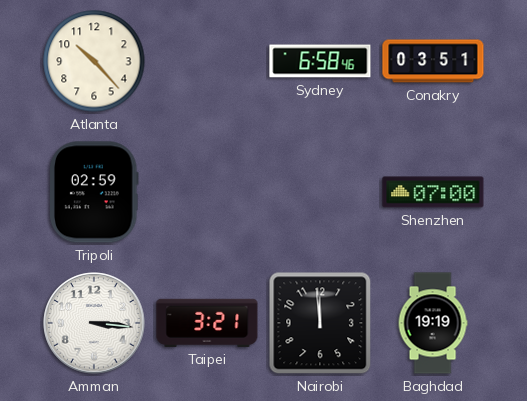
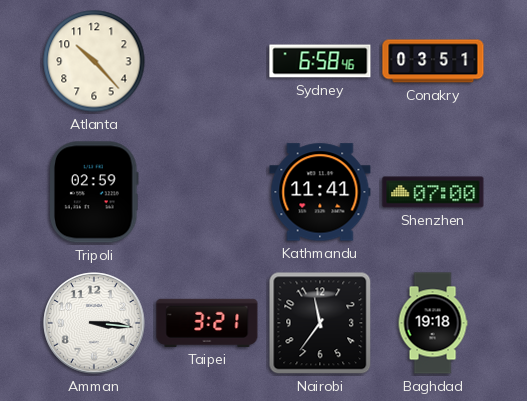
Kathmandu: none -> 11:41 (320, 192)
Nairobi: 11:59 -> 11:36 (320, 323)
Baghdad: 19:19 -> 19:18 (433, 323)
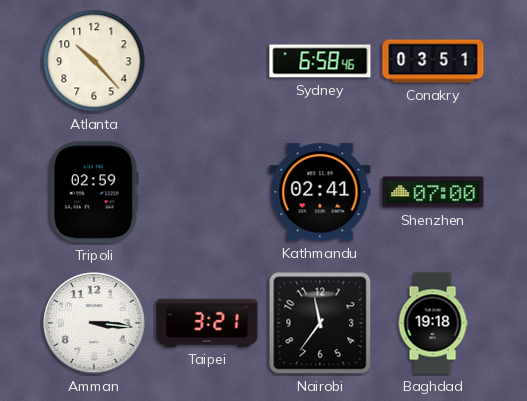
Kathmandu: 11:41 -> 02:41 (320, 192)
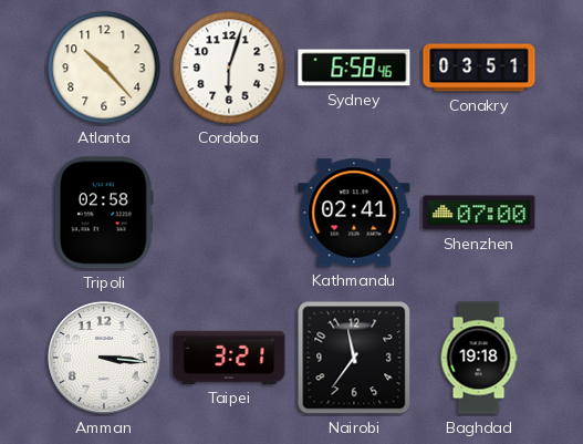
Cordoba: none -> 6:03 (229, 68)
Tripoli: 02:59 -> 02:58 (105, 213)
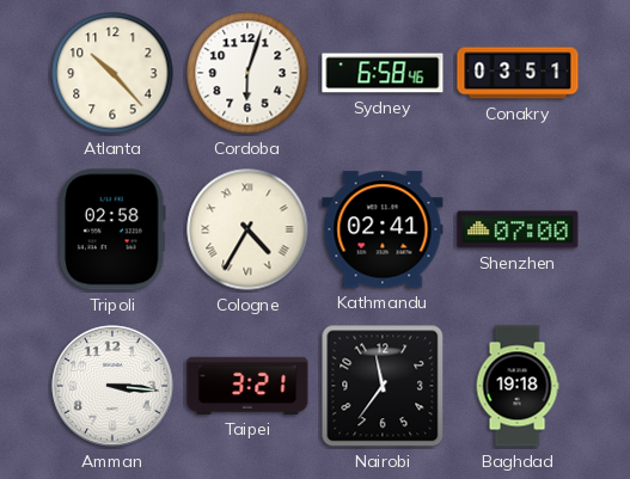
Cologne: none -> 4:35 (247, 229)
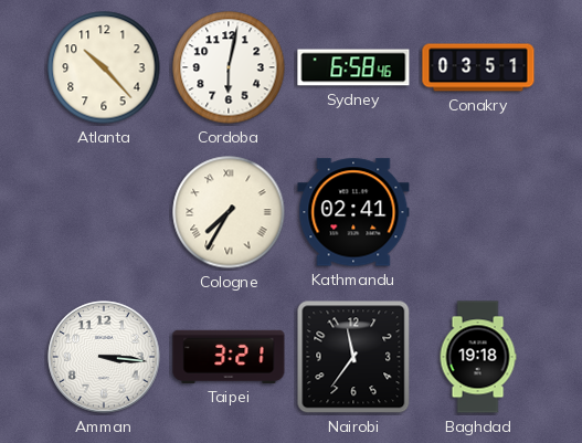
Cordoba: 6:03 -> 6:02 (229, 67)
Tripoli: 02:58 -> none (114, 229)
Cologne: 4:35 -> 7:35 (229, 212)
Shenzhen: 07:00 -> none (518, 229)
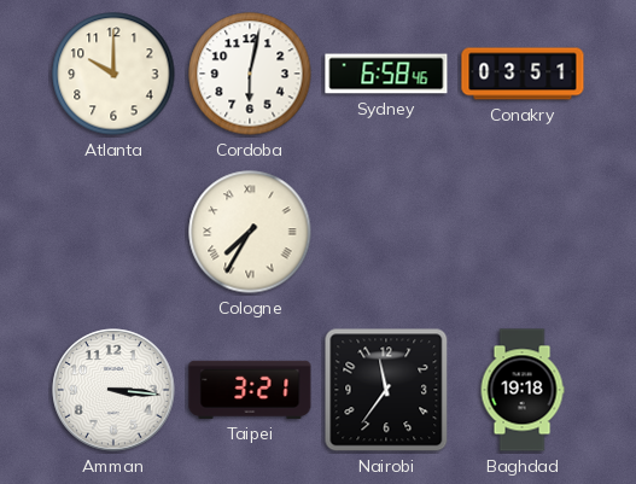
Atlanta: 10:23 -> 10:00 (113, 74)
Kathmandu: 02:41 -> none (353, 212)
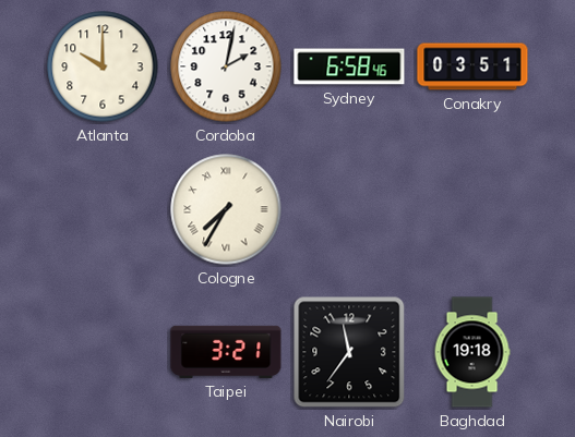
Cordoba: 6:02 -> 2:02 (226, 66)
Amman: 3:16 -> none (113, 390)
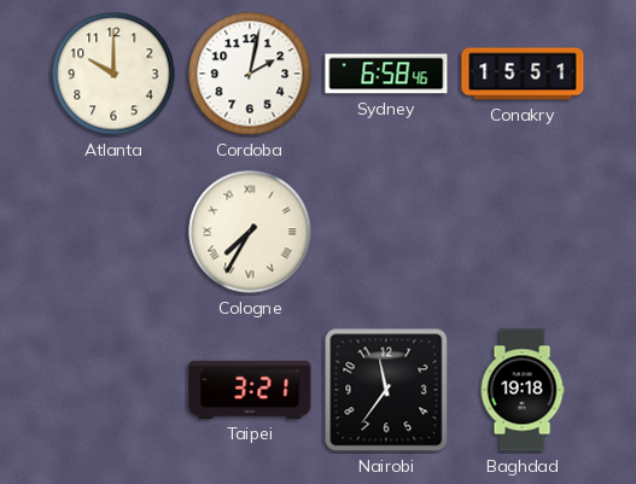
Conakry: 03:51 -> 15:51 (523, 74)
